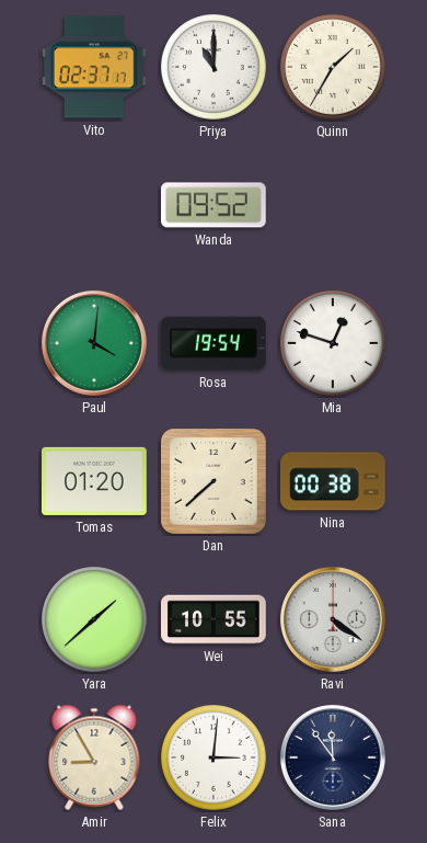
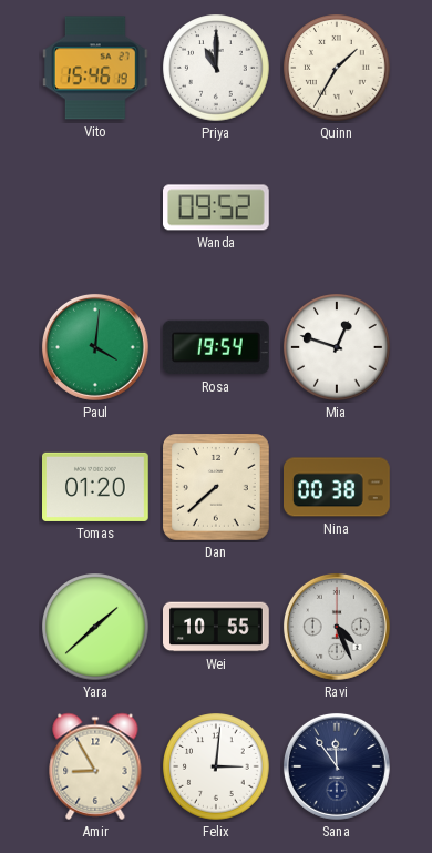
Vito: 02:37 -> 15:46 (95, 68)
Ravi: 4:21 -> 4:26 (337, 627)
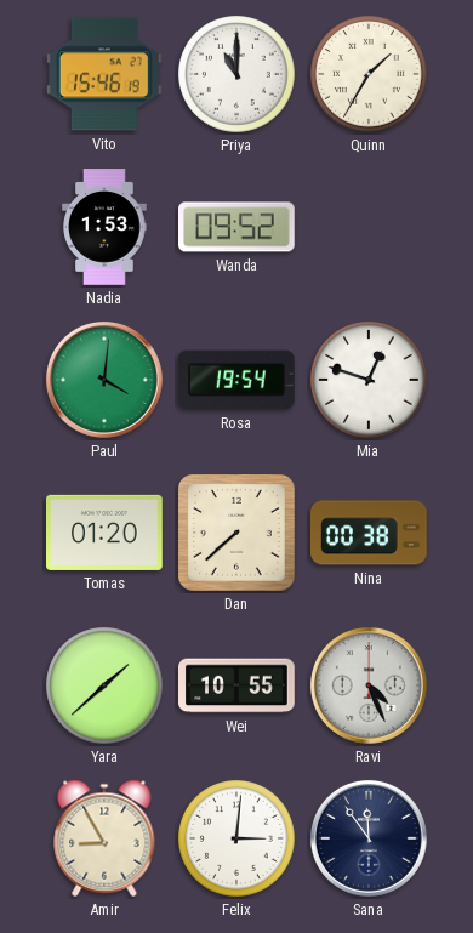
Nadia: none -> 1:53 (104, 227)
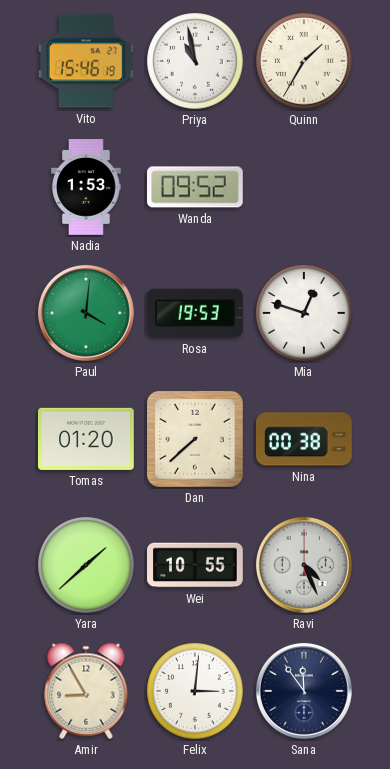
Priya: 11:00 -> 10:58 (195, 61)
Rosa: 19:54 -> 19:53 (195, 313)
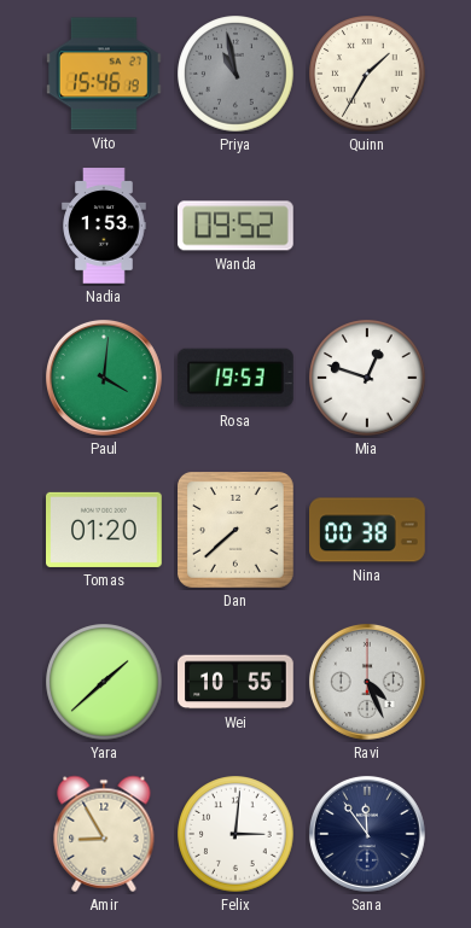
Priya dial: white -> grey (235, 74)
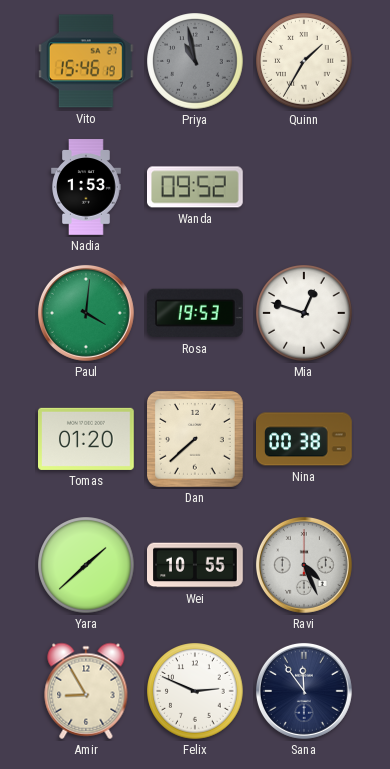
Felix: 3:01 -> 2:49 (195, 691)
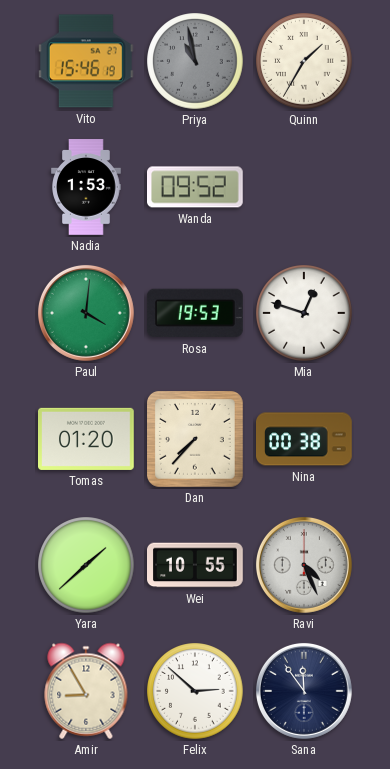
Dan: 7:38 -> 7:37 (196, 440)
Felix: 2:49 -> 2:52 (195, 691)
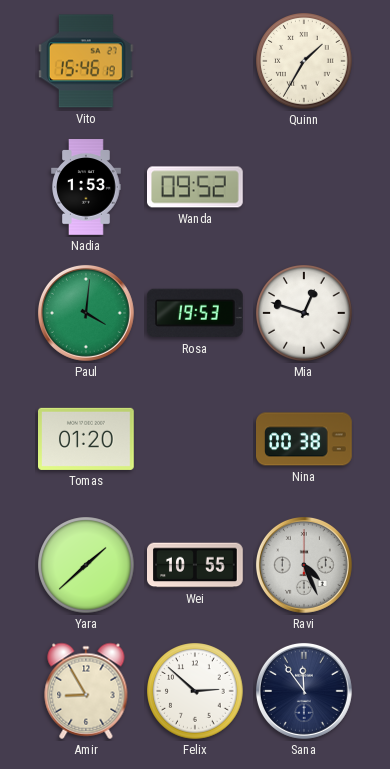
Priya: 10:58 -> none (195, 61)
Dan: 7:37 -> none (196, 440)
